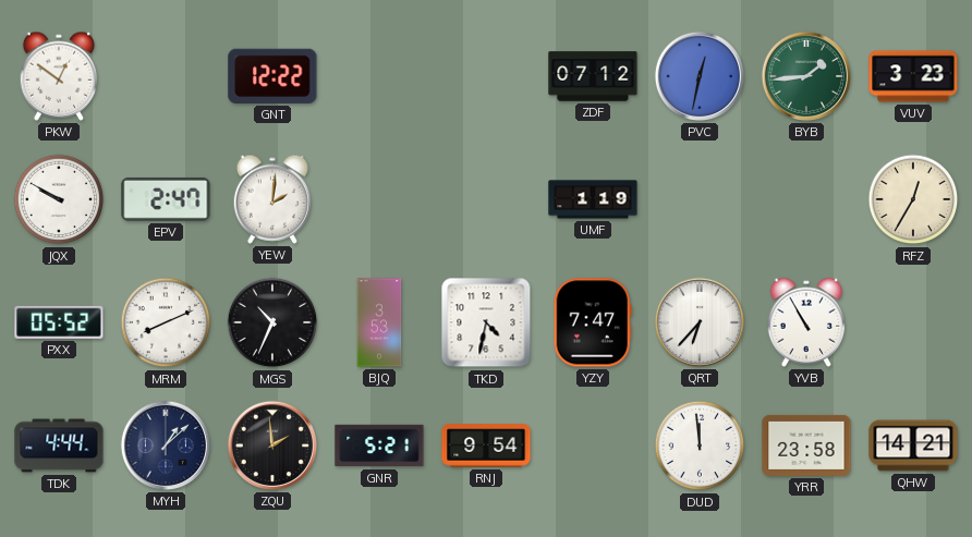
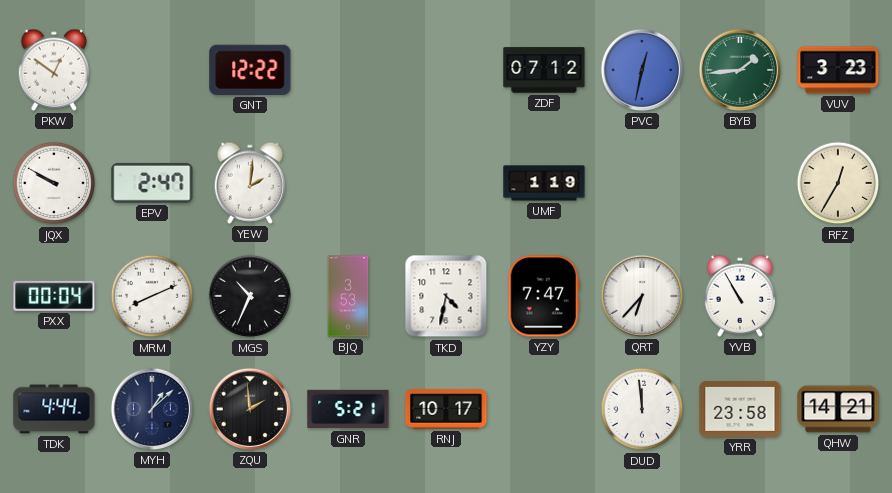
PXX: 05:52 -> 00:04 (54, 296)
RNJ: 9:54 -> 10:17 (446, 409)
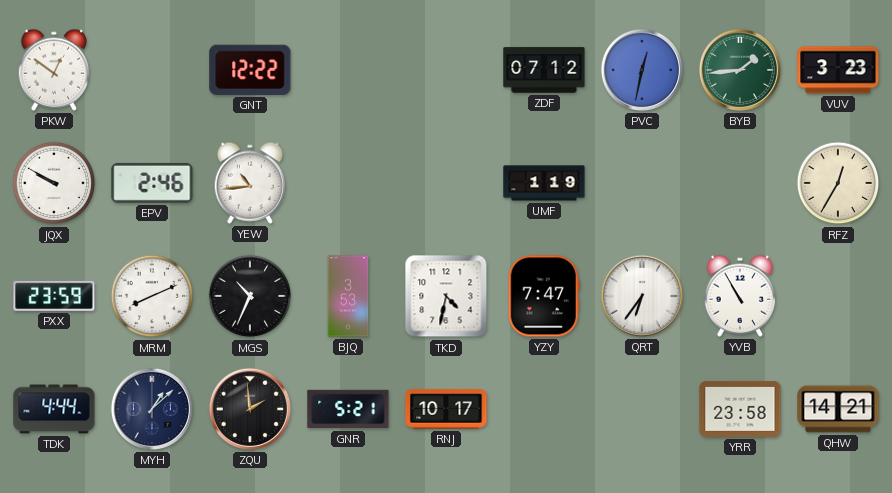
EPV: 2:47 -> 2:46 (152, 183)
YEW: 2:01 -> 10:44 (250, 183)
PXX: 00:04 -> 23:59 (54, 296)
QRT: 6:37 -> 6:36 (642, 296)
DUD: 11:59 -> none (642, 409)
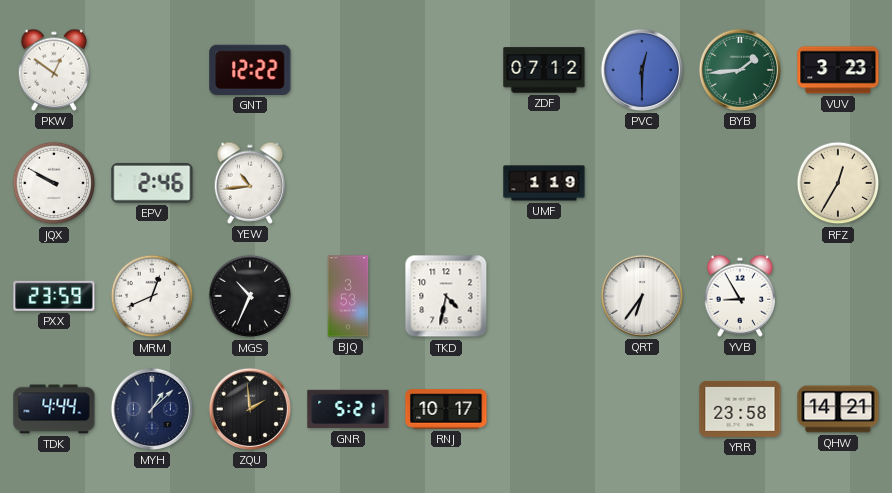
PVC: 12:32 -> 12:30 (642, 70)
MRM: 8:11 -> 12:41 (152, 296)
YZY: 7:47 -> none (544, 296)
YVB: 10:55 -> 8:55 (740, 296)
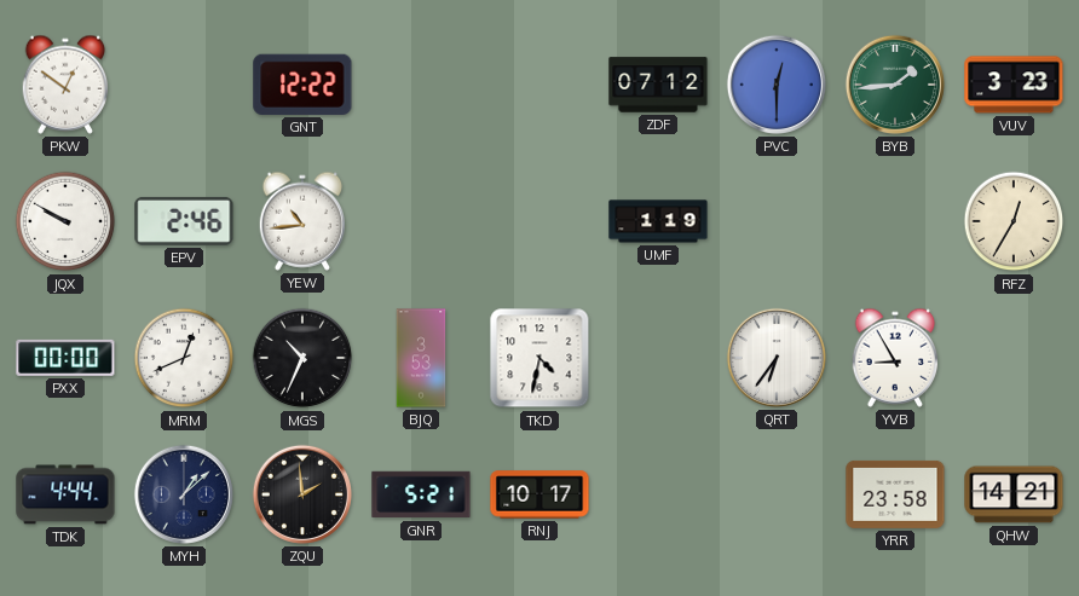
PXX: 23:59 -> 00:00 (65, 358)
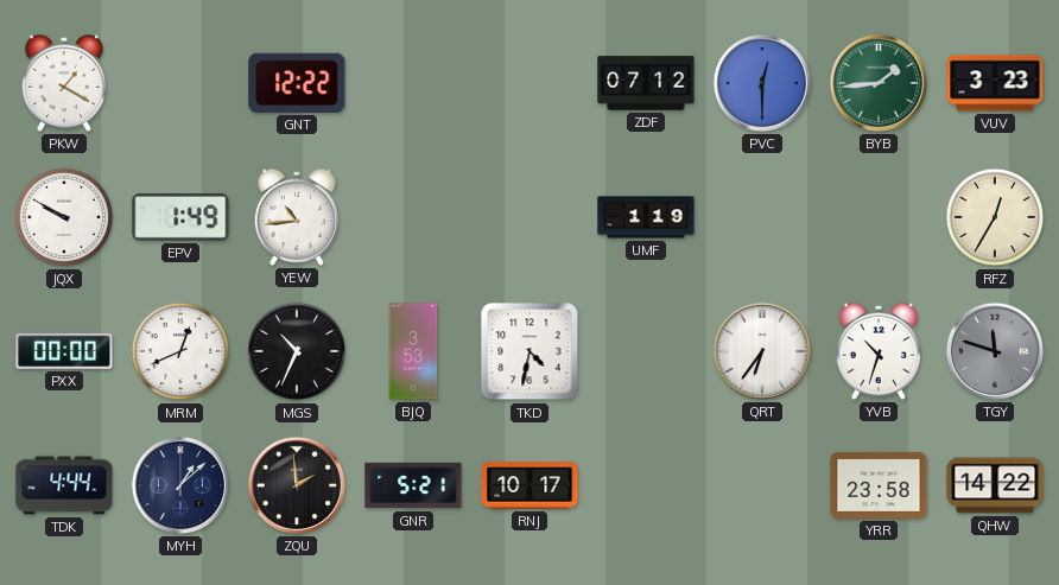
PKW: 12:51 -> 1:20 (64, 83)
EPV: 2:46 -> 1:49 (180, 217)
YVB: 8:55 -> 10:33 (879, 351)
TGY: none -> 11:48 (995, 351)
QHW: 14:21 -> 14:22 (995, 485)
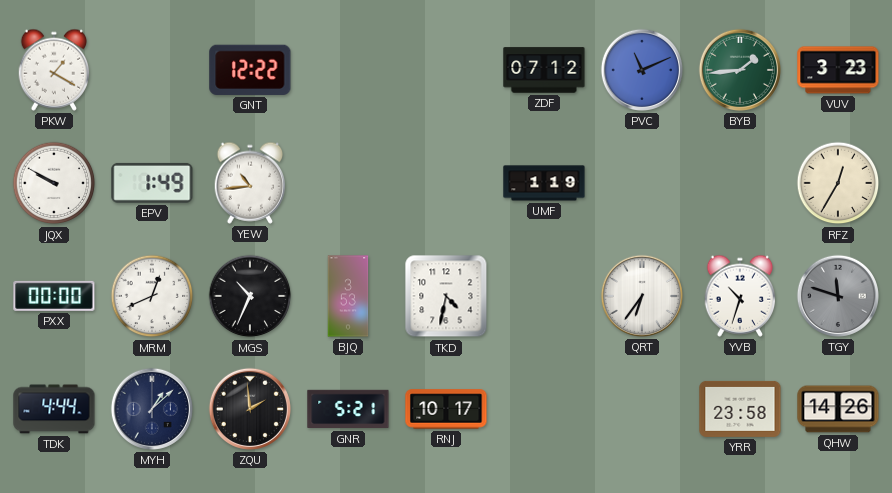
PVC: 12:30 -> 11:11 (642, 70)
QHW: 14:22 -> 14:26 (838, 409)
